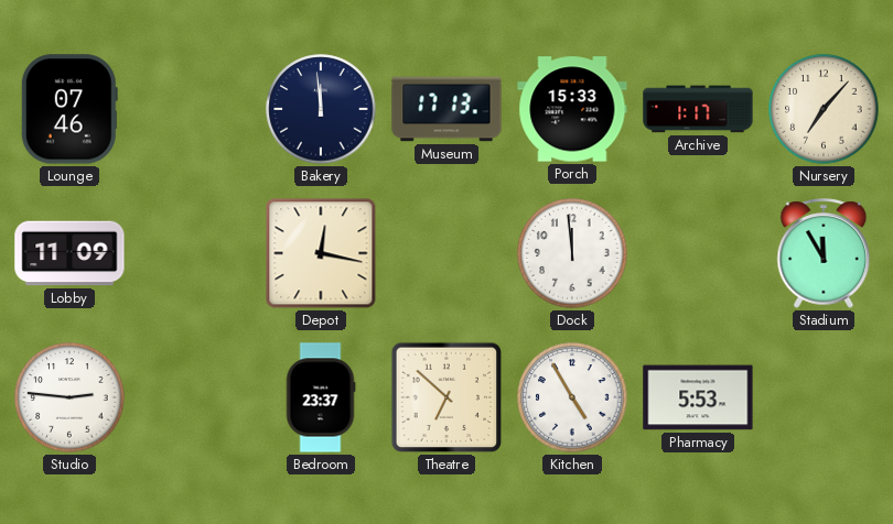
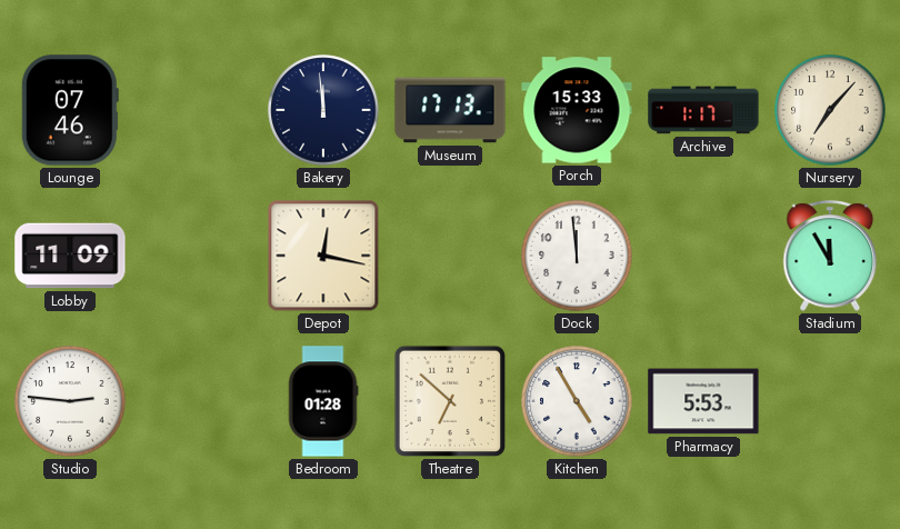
Bedroom: 23:37 -> 01:28 (323, 401)
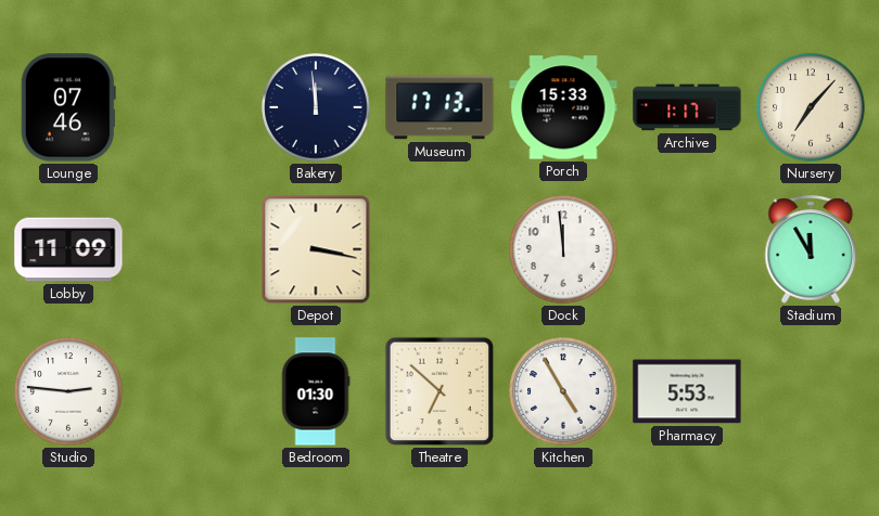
Depot: 12:17 -> 3:17 (316, 249)
Bedroom: 01:28 -> 01:30 (316, 391)
